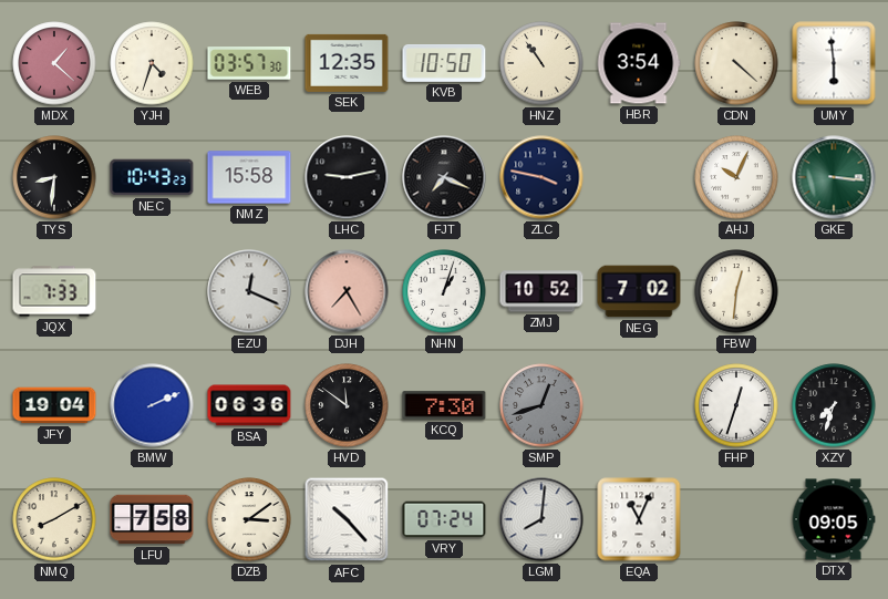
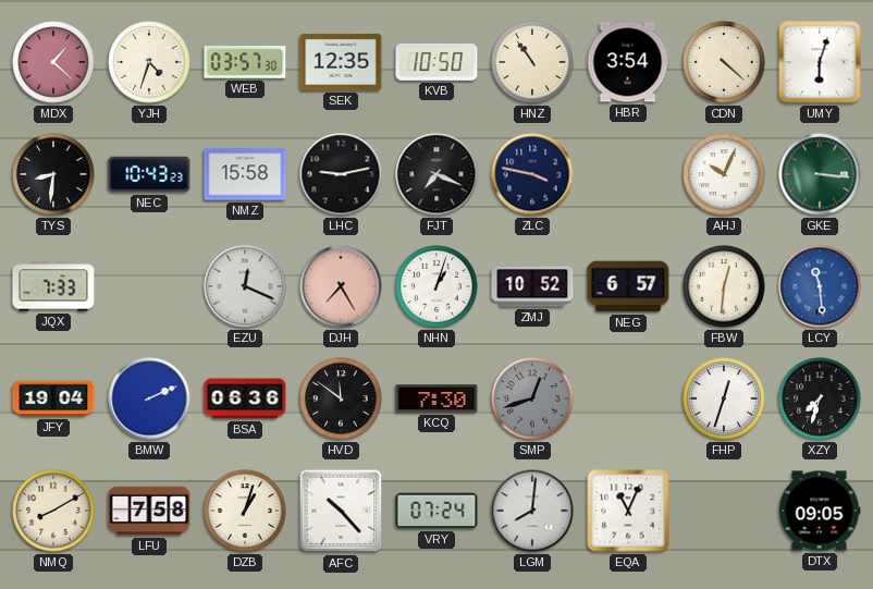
UMY: 5:59 -> 6:03 (820, 62)
NEG: 7:02 -> 6:57 (628, 286)
LCY: none -> 11:29 (820, 286)
DZB: 3:09 -> 1:03 (245, 511)
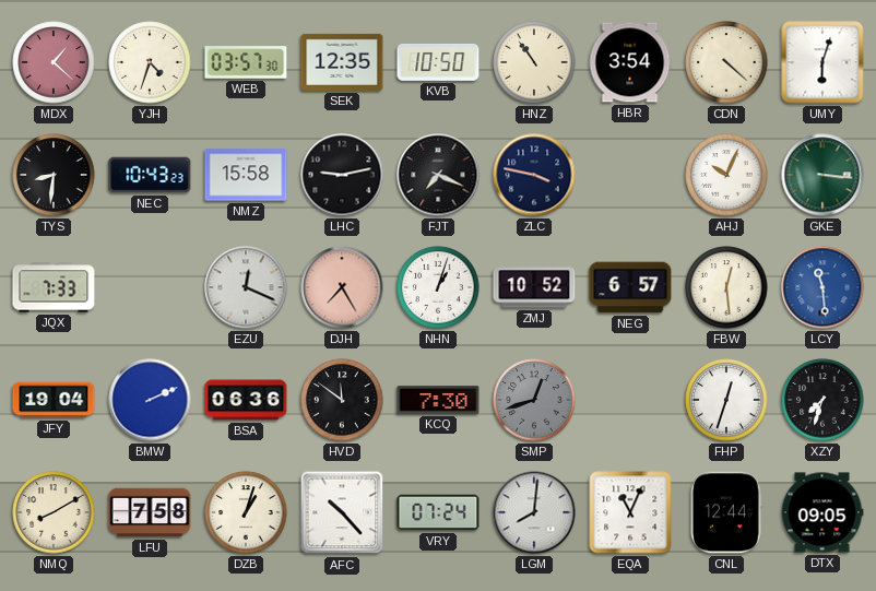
FBW: 12:31 -> 12:29 (726, 287)
CNL: none -> 12:44 (726, 512)
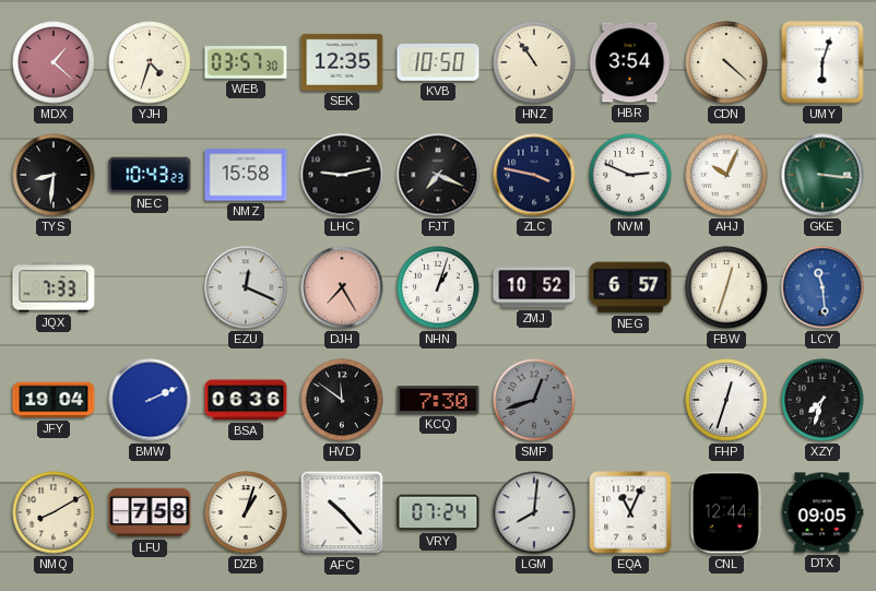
NVM: none -> 2:49 (630, 175)
FBW: 12:29 -> 12:33 (726, 287)
